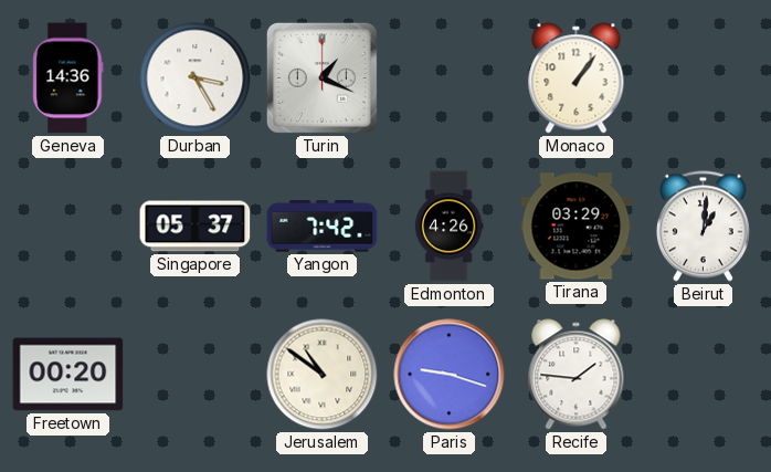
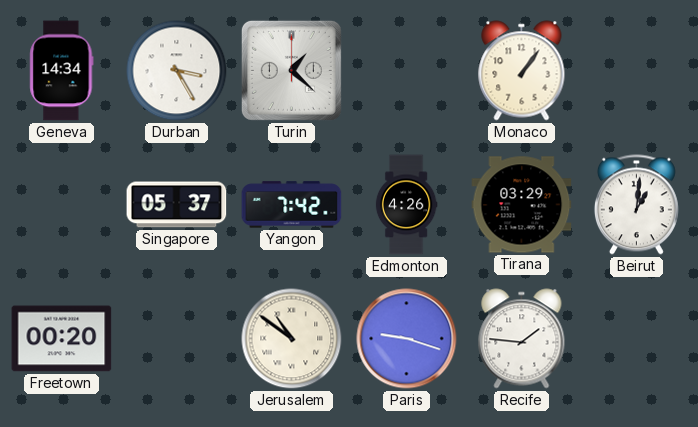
Geneva: 14:36 -> 14:34 (62, 71)
Turin: 1:19 -> 1:22 (291, 70)
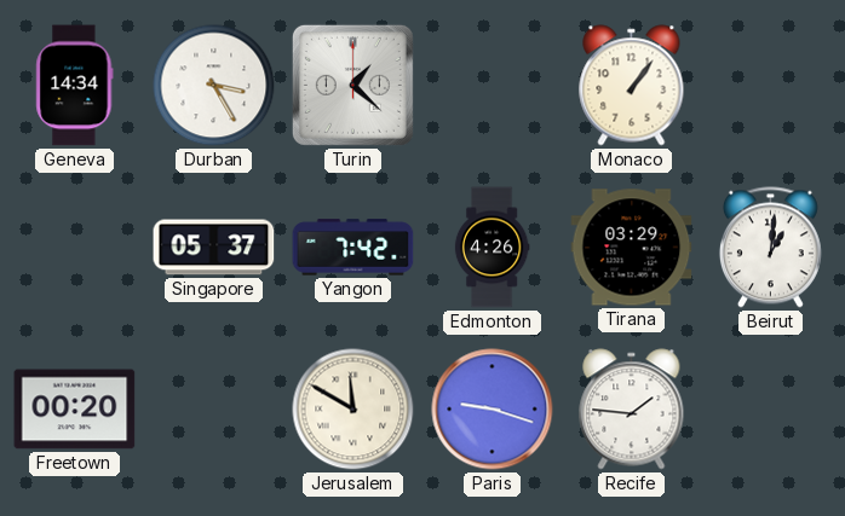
Jerusalem: 10:51 -> 11:50 (353, 410)
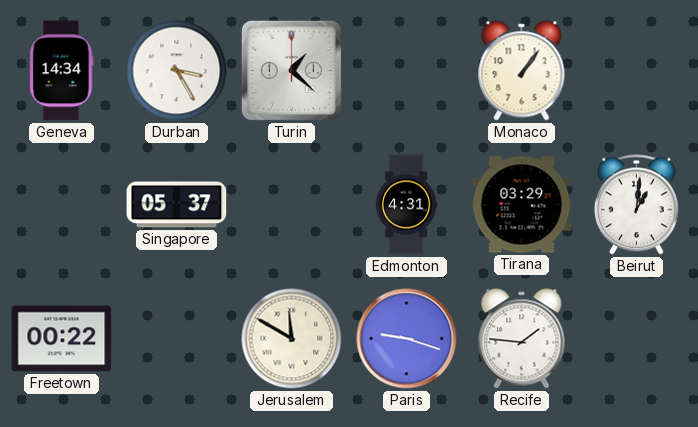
Yangon: 7:42 -> none (353, 248)
Edmonton: 4:26 -> 4:31 (406, 205)
Freetown: 00:20 -> 00:22 (62, 339)
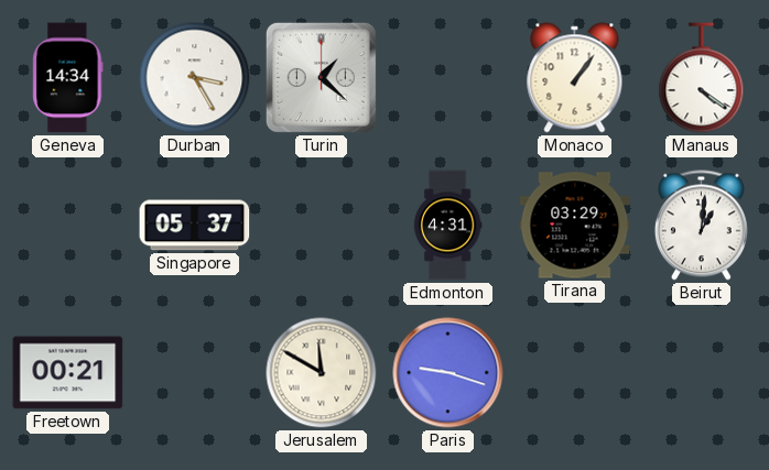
Manaus: none -> 4:21 (702, 78)
Freetown: 00:22 -> 00:21 (68, 373)
Recife: 1:46 -> none (522, 339)
